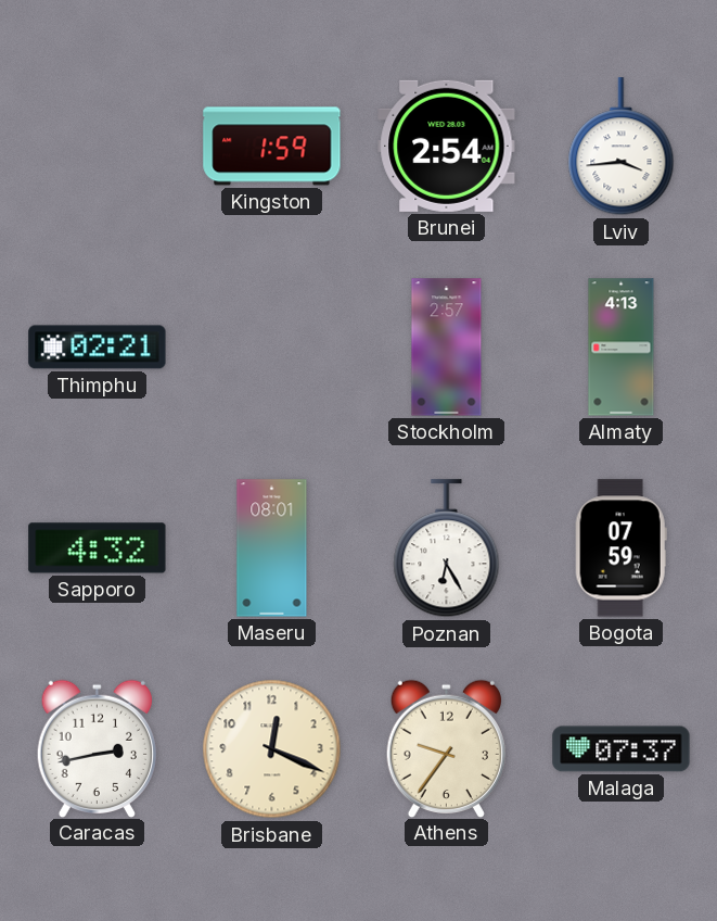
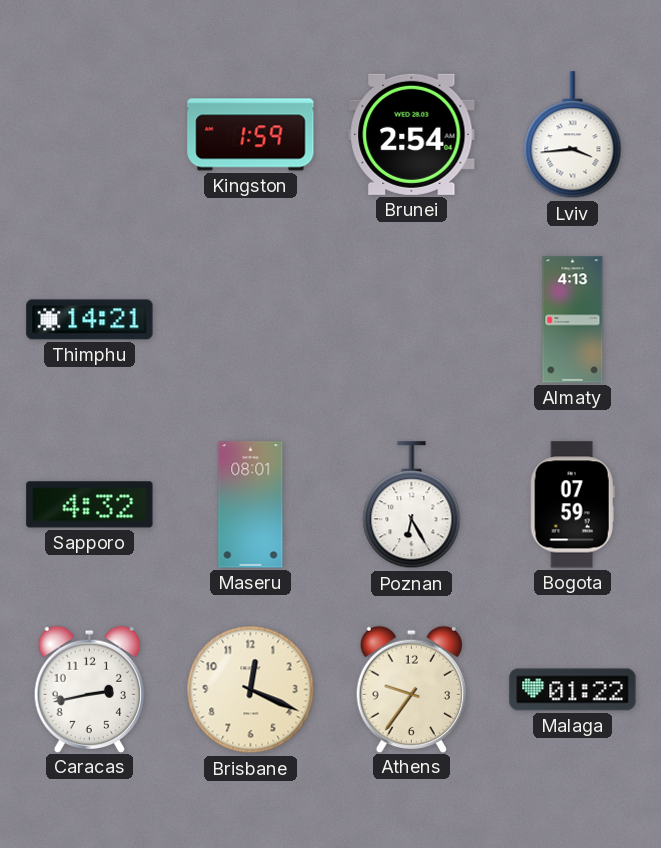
Thimphu: 02:21 -> 14:21 (90, 320)
Stockholm: 2:57 -> none (447, 348)
Malaga: 07:37 -> 01:22 (573, 690)
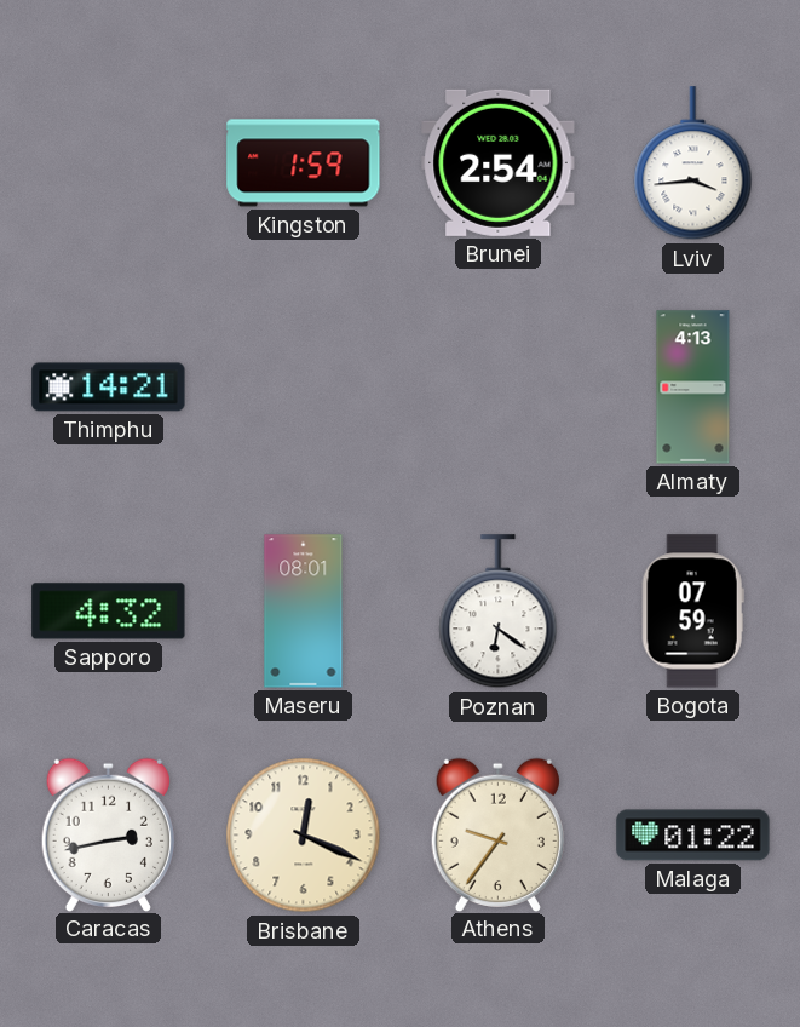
Poznan: 6:25 -> 6:21 (499, 612)
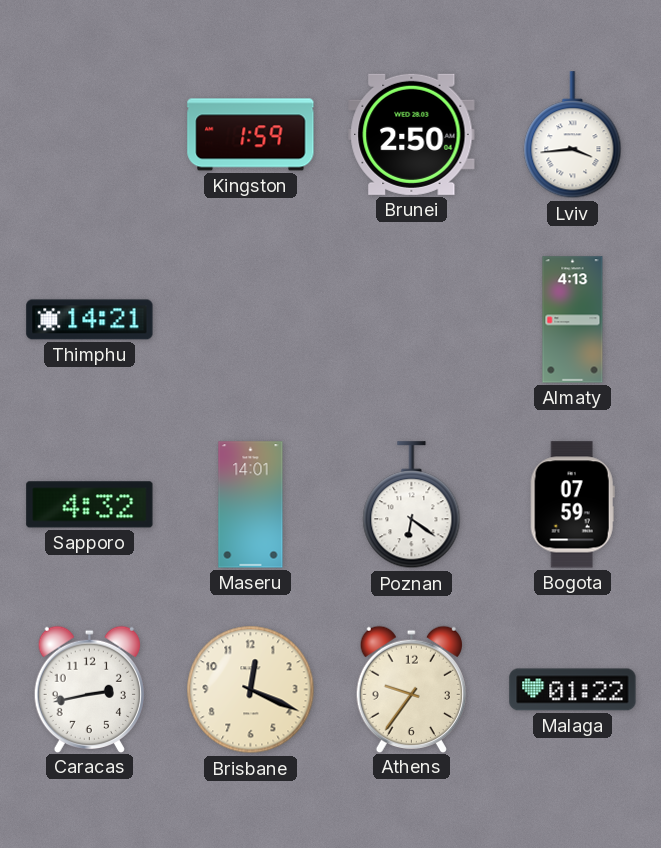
Brunei: 2:54 -> 2:50 (412, 134)
Maseru: 08:01 -> 14:01 (251, 505)
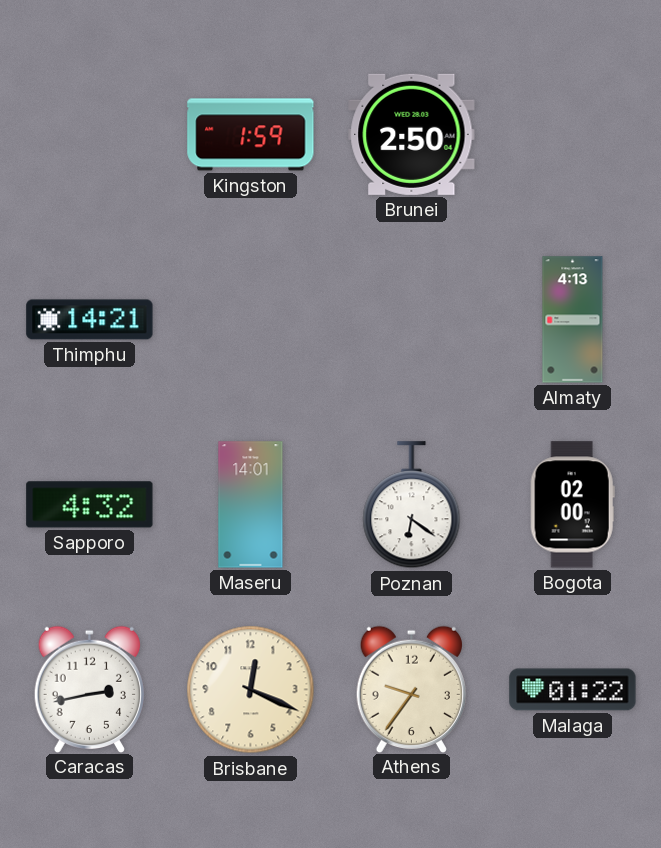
Lviv: 3:44 -> none (573, 135)
Bogota: 07:59 -> 02:00 (572, 505)
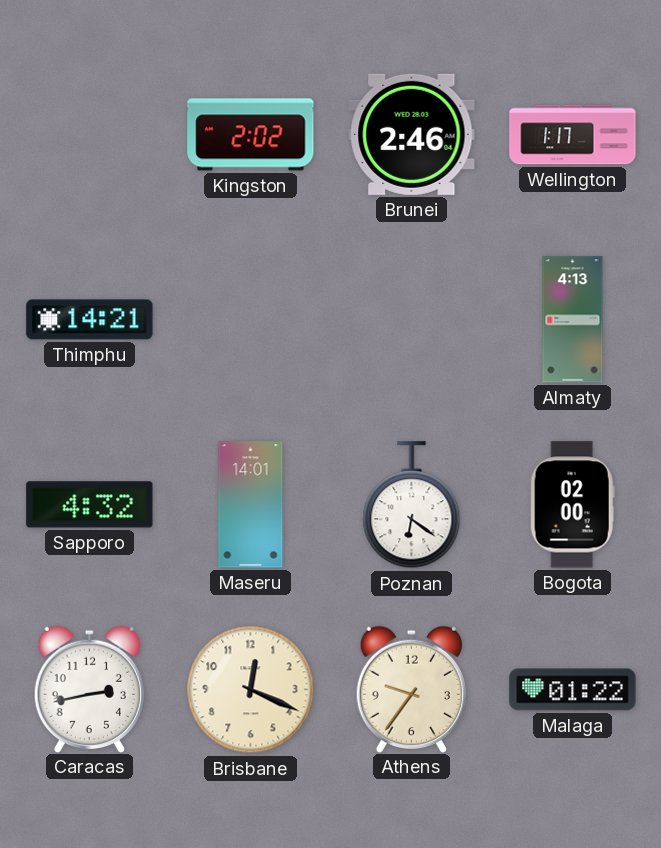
Kingston: 1:59 -> 2:02 (251, 135)
Brunei: 2:50 -> 2:46 (412, 134)
Wellington: none -> 1:17 (573, 135)
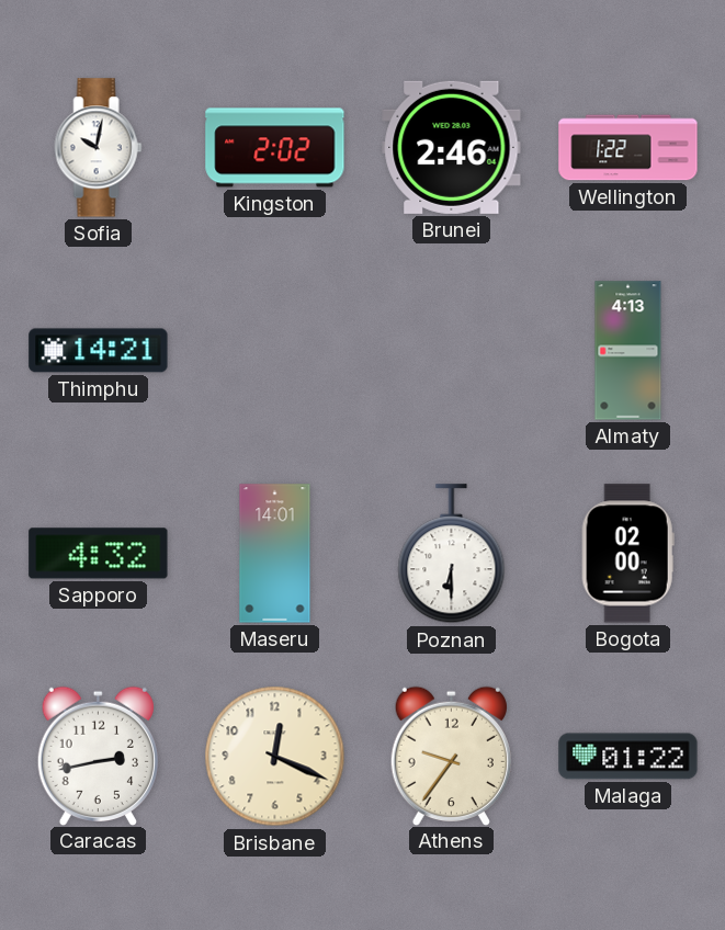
Sofia: none -> 10:02 (99, 148)
Wellington: 1:17 -> 1:22 (628, 148)
Poznan: 6:21 -> 6:30 (452, 554)
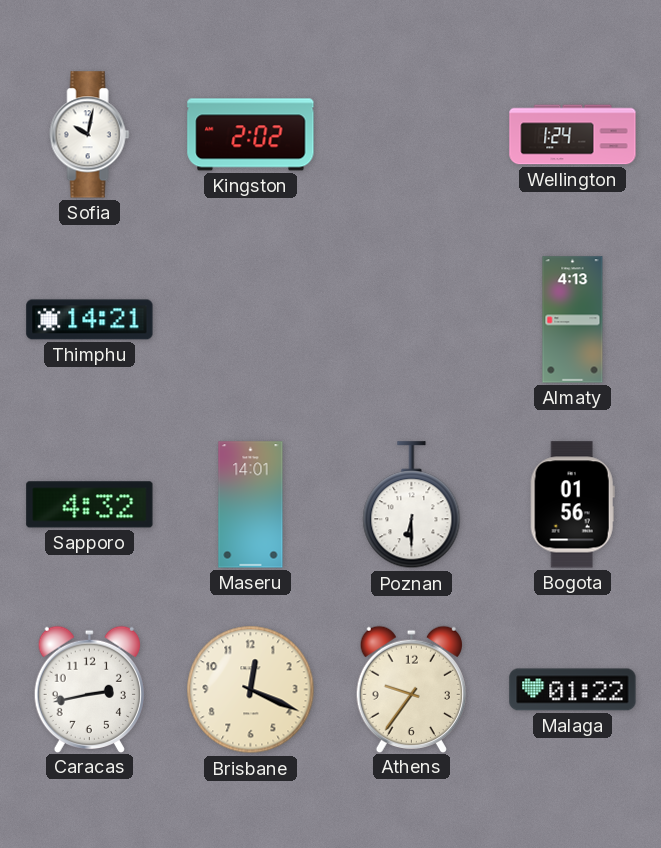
Brunei: 2:46 -> none (452, 147)
Wellington: 1:22 -> 1:24 (573, 135)
Bogota: 02:00 -> 01:56 (572, 505)
